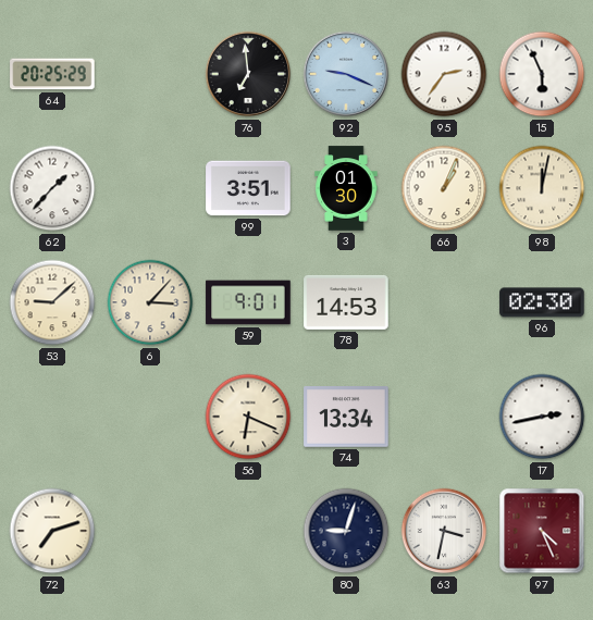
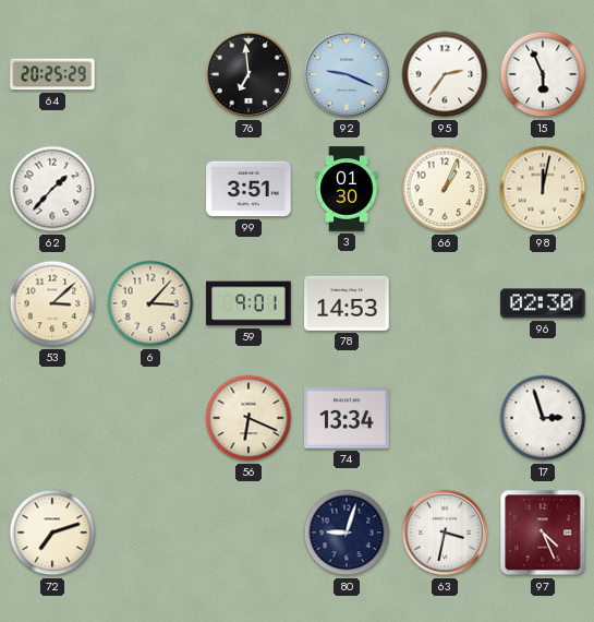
53: 9:08 -> 3:08 (52, 303)
17: 2:43 -> 2:57 (543, 418)
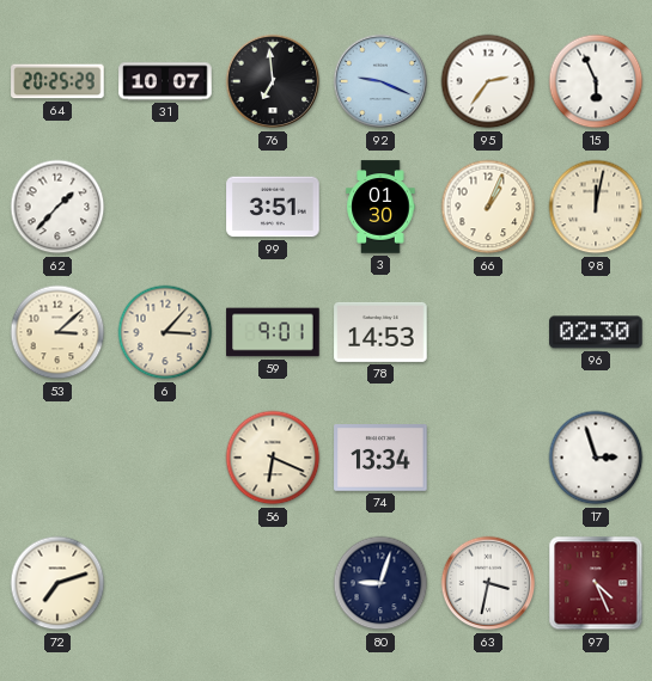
31: none -> 10:07 (165, 81)
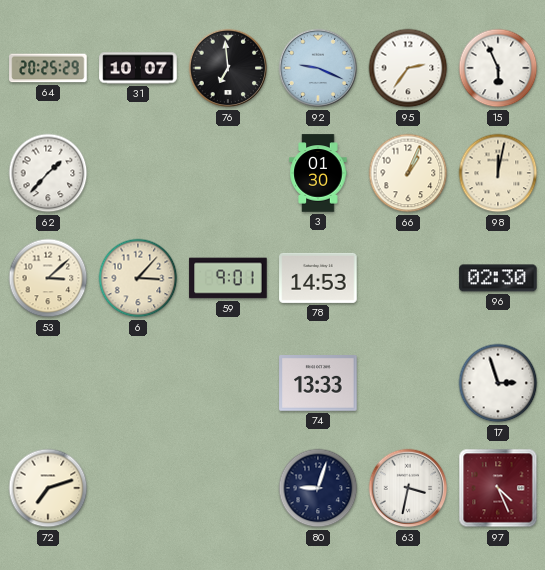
99: 3:51 -> none (273, 207)
56: 6:19 -> none (273, 458)
74: 13:34 -> 13:33 (318, 384)
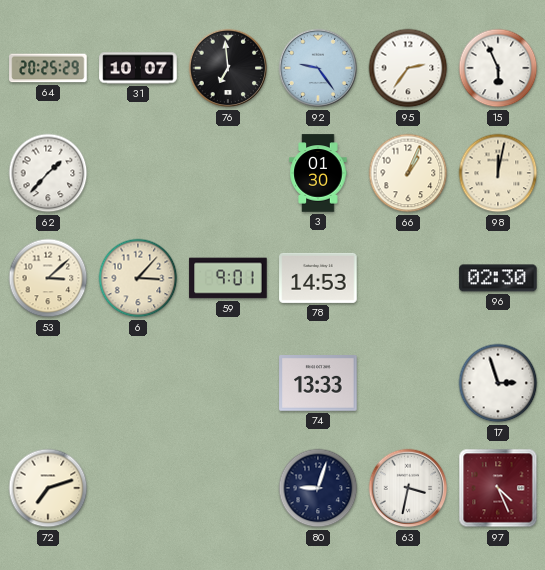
92: 9:19 -> 9:24 (318, 68)
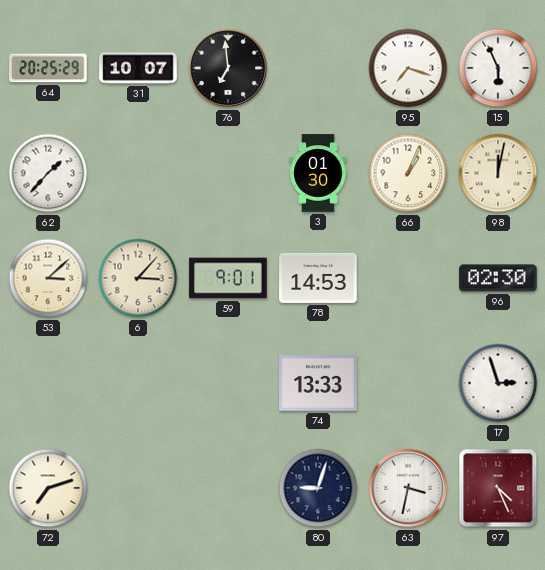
92: 9:24 -> none (318, 68)
95: 2:36 -> 7:18 (408, 68)
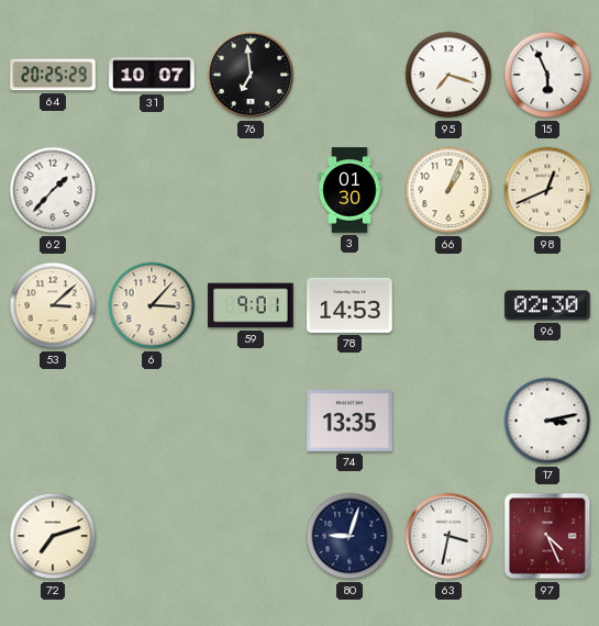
98: 12:02 -> 12:41 (547, 190)
74: 13:33 -> 13:35 (350, 422)
17: 2:57 -> 3:13 (547, 421)
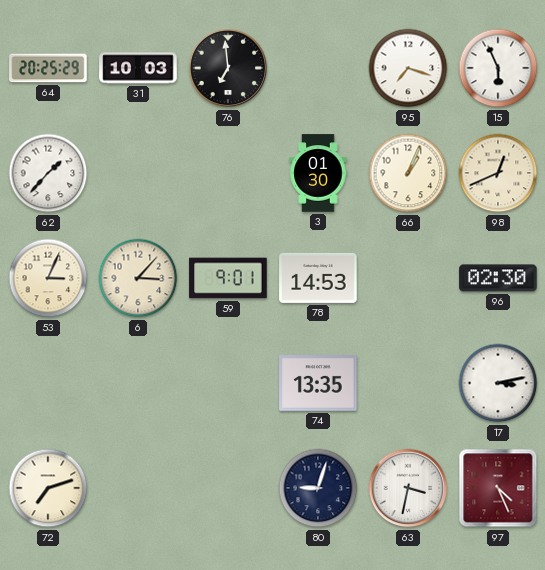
31: 10:07 -> 10:03 (138, 68)
53: 3:08 -> 3:04 (48, 278)
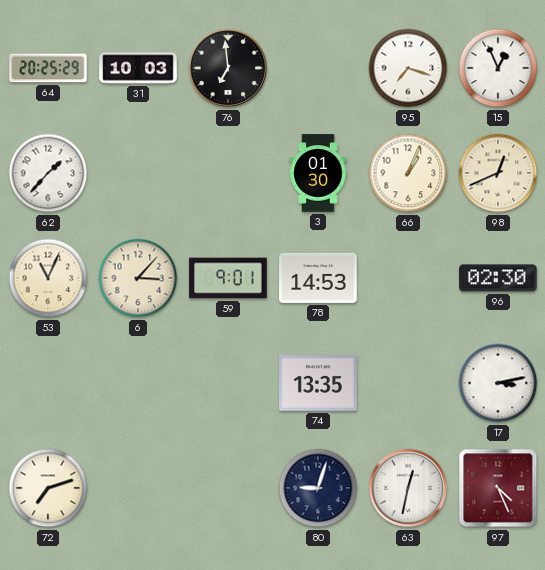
15: 5:56 -> 12:56 (498, 68)
53: 3:04 -> 11:04 (48, 278)
63: 3:32 -> 12:32 (408, 488)
